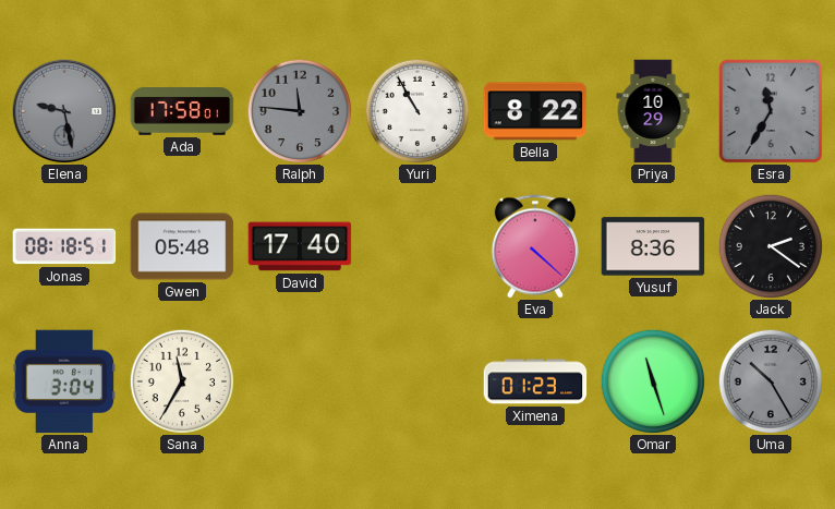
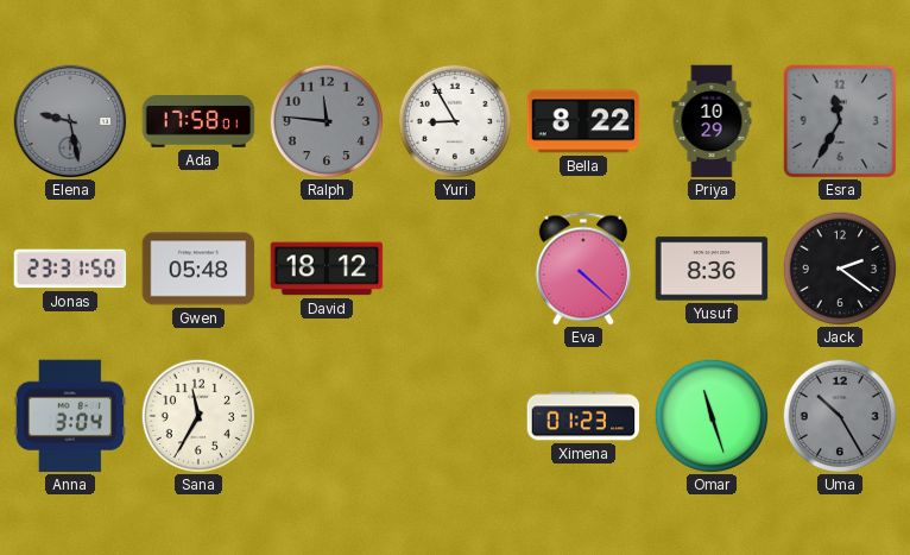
Yuri: 10:55 -> 8:55 (455, 121)
Jonas: 08:18 -> 23:31 (70, 269)
David: 17:40 -> 18:12 (327, 269)
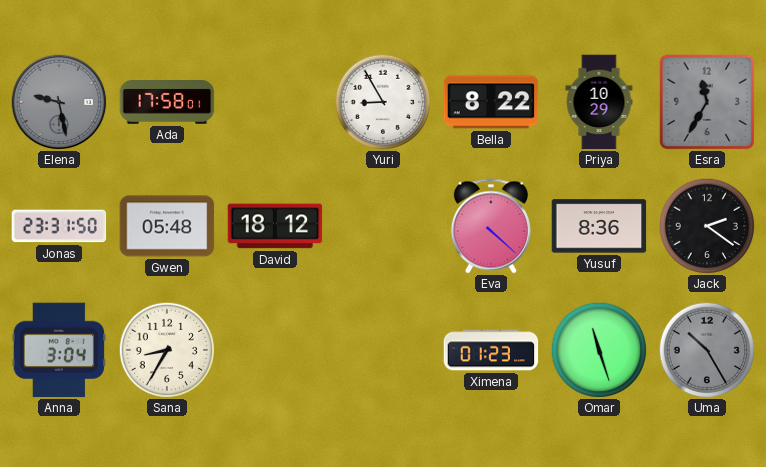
Ralph: 11:46 -> none (327, 121)
Sana: 11:35 -> 8:35 (167, 350)
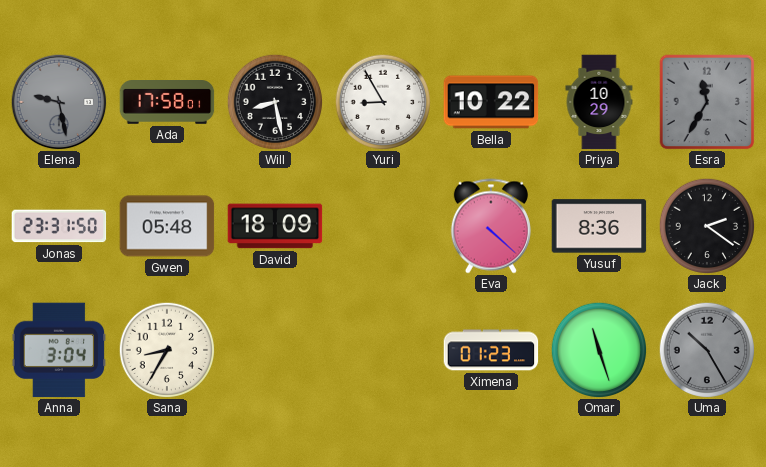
Will: none -> 8:28 (275, 102)
Bella: 8:22 -> 10:22 (491, 102)
David: 18:12 -> 18:09 (275, 226)
